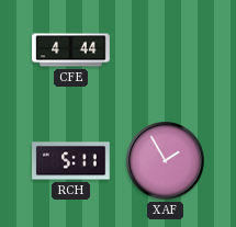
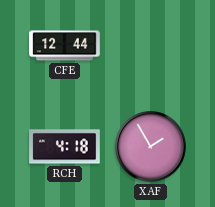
CFE: 4:44 -> 12:44 (65, 46)
RCH: 5:11 -> 4:18 (65, 147)
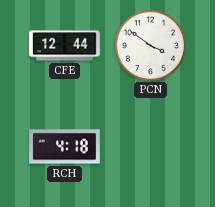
PCN: none -> 3:51 (150, 45)
XAF: 1:55 -> none (151, 147)
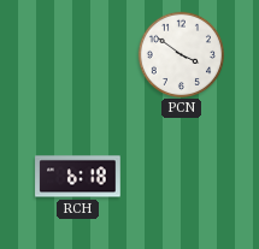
CFE: 12:44 -> none (65, 46)
RCH: 4:18 -> 6:18 (78, 177)
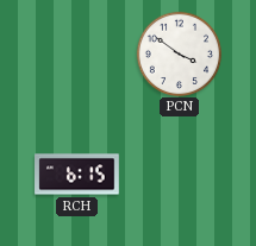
RCH: 6:18 -> 6:15 (77, 175)
